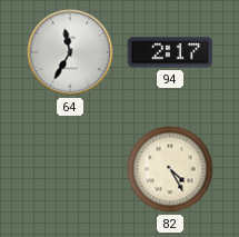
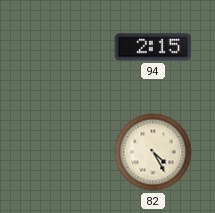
64: 11:35 -> none (70, 52)
94: 2:17 -> 2:15 (153, 47)
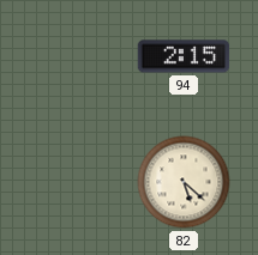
82: 4:25 -> 5:22 (184, 182)
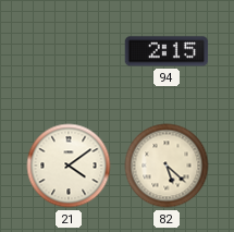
21: none -> 4:09 (69, 166)
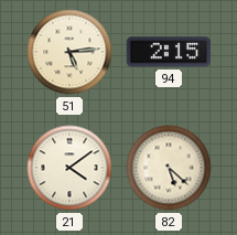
51: none -> 5:14 (69, 52)
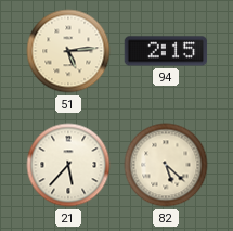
21: 4:09 -> 5:37 (68, 165)
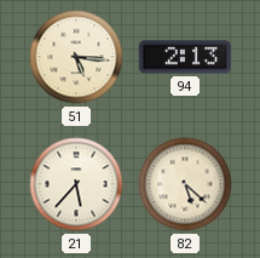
51: 5:14 -> 5:16 (76, 57)
94: 2:15 -> 2:13 (185, 57)
